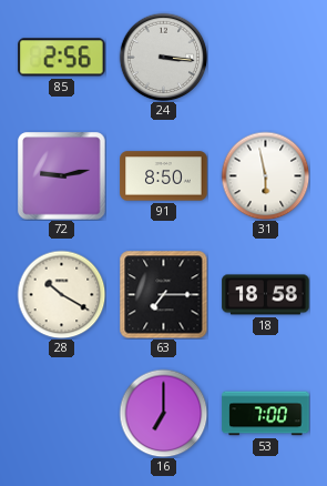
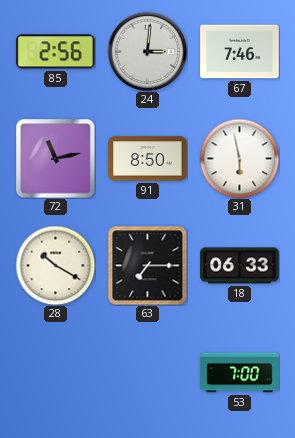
24: 3:16 -> 3:01 (147, 51)
67: none -> 7:46 (240, 52)
72: 9:13 -> 11:13 (56, 159)
18: 18:58 -> 06:33 (240, 266)
16: 7:00 -> none (163, 413)
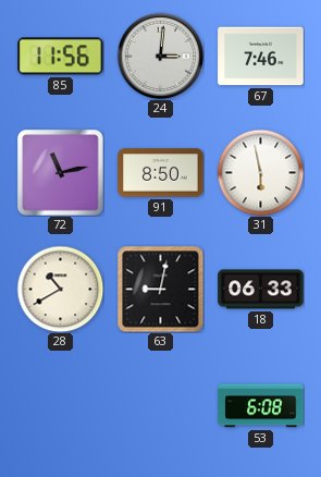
85: 2:56 -> 11:56 (61, 57)
28: 10:20 -> 10:40 (60, 289)
63: 7:15 -> 9:02 (160, 289)
53: 7:00 -> 6:08 (261, 406)
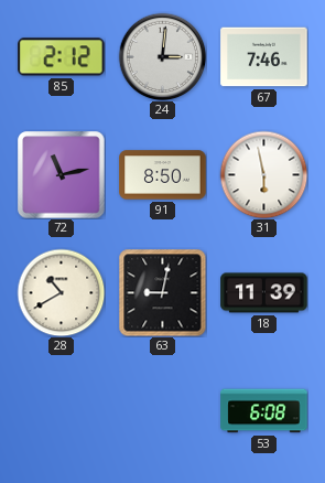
85: 11:56 -> 2:12 (62, 57)
18: 06:33 -> 11:39 (264, 293)
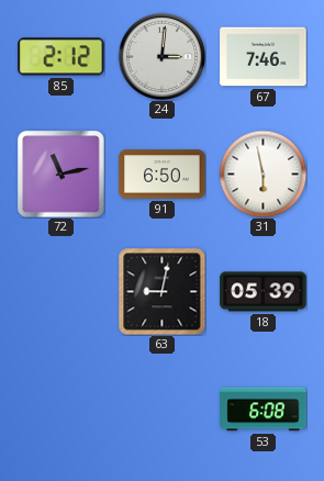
91: 8:50 -> 6:50 (163, 175)
28: 10:40 -> none (61, 292)
18: 11:39 -> 05:39 (264, 292)
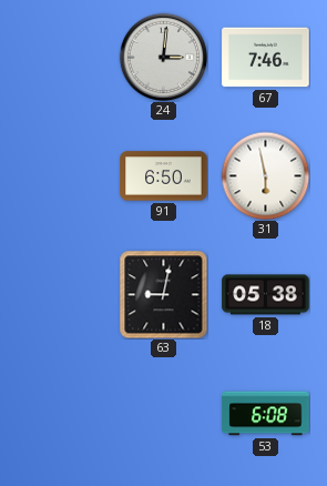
85: 2:12 -> none (62, 57)
72: 11:13 -> none (62, 175)
18: 05:39 -> 05:38 (266, 295)
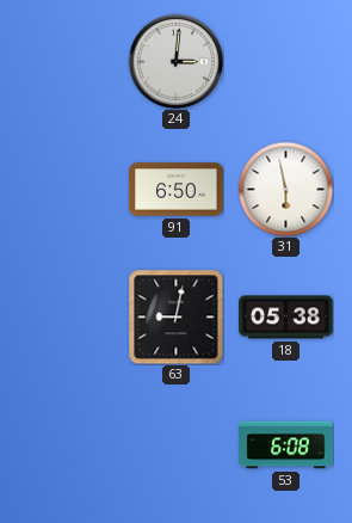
67: 7:46 -> none (266, 58)
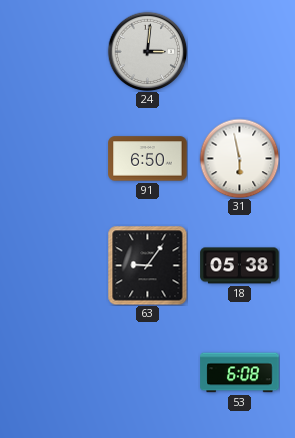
63: 9:02 -> 9:06 (147, 265)
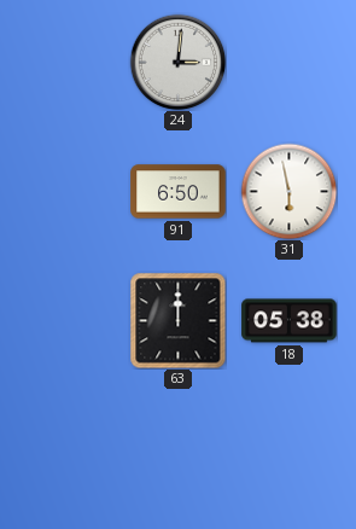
63: 9:06 -> 12:00 (177, 320)
53: 6:08 -> none (240, 373)
